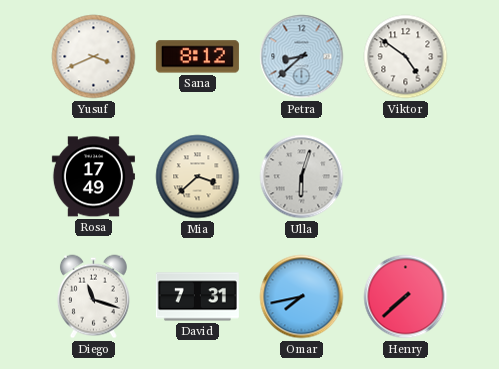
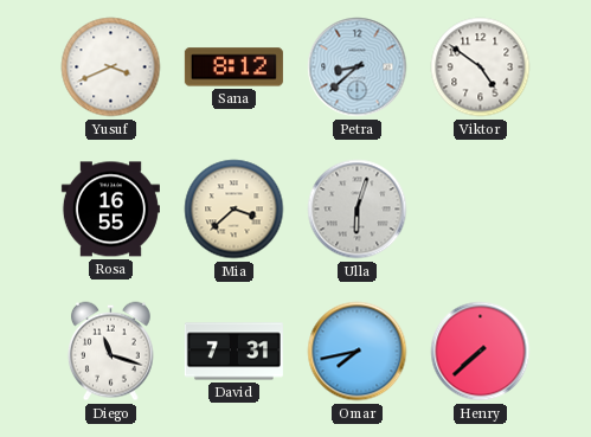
Rosa: 17:49 -> 16:55 (110, 210)
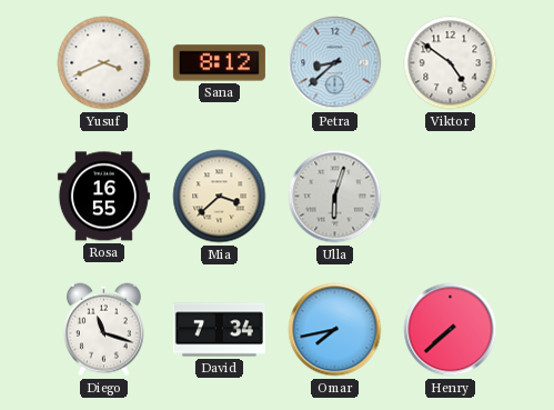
David: 7:31 -> 7:34 (219, 330)
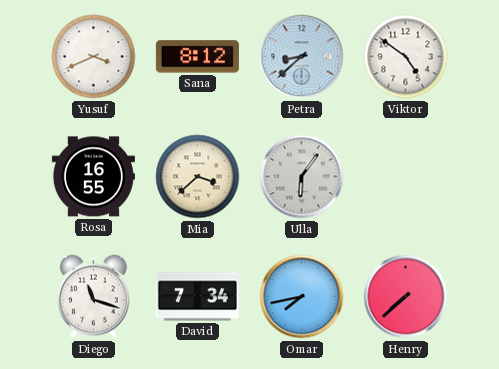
Ulla: 6:03 -> 6:06 (302, 177)
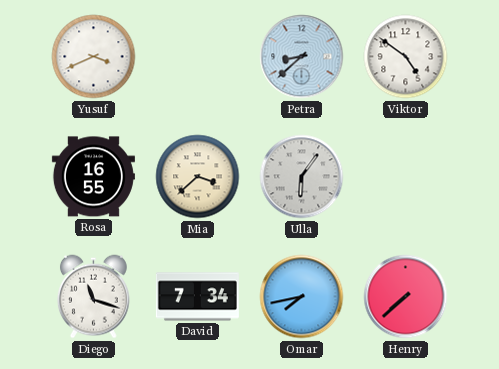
Sana: 8:12 -> none (197, 57)
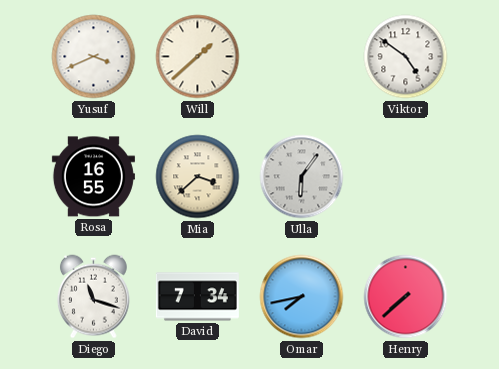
Will: none -> 1:38 (198, 57)
Petra: 8:38 -> none (302, 57)
